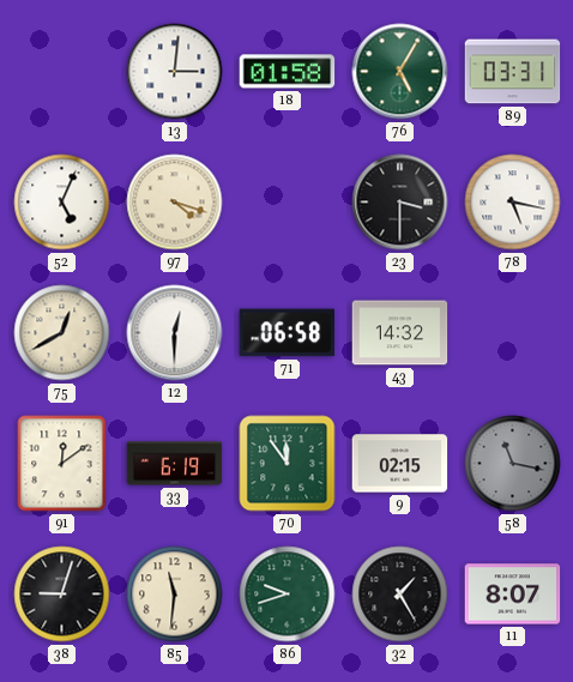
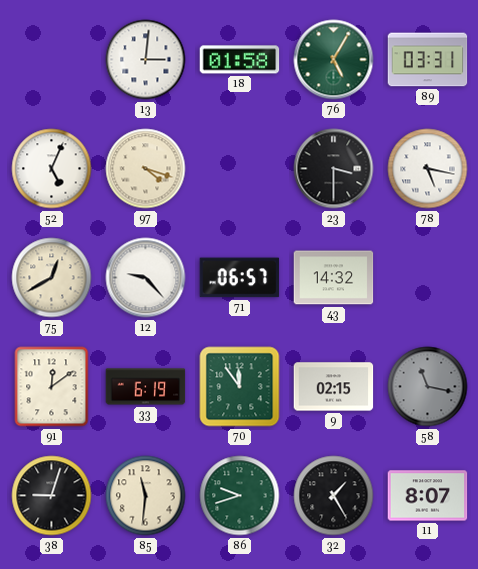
12: 12:30 -> 9:23 (146, 278)
71: 06:58 -> 06:57 (240, 278)
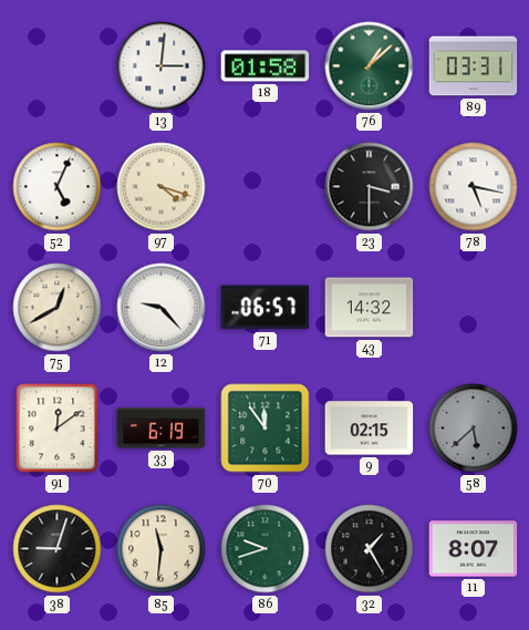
76: 5:05 -> 1:08 (370, 66)
58: 11:17 -> 5:38 (474, 428)
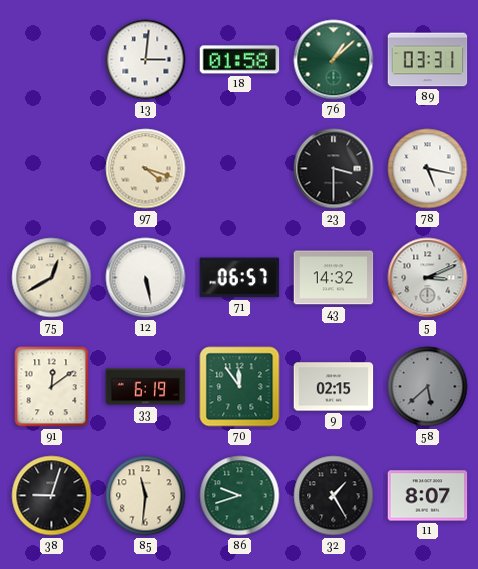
52: 5:04 -> none (58, 187)
12: 9:23 -> 5:28 (146, 278)
5: none -> 3:11 (428, 278)
